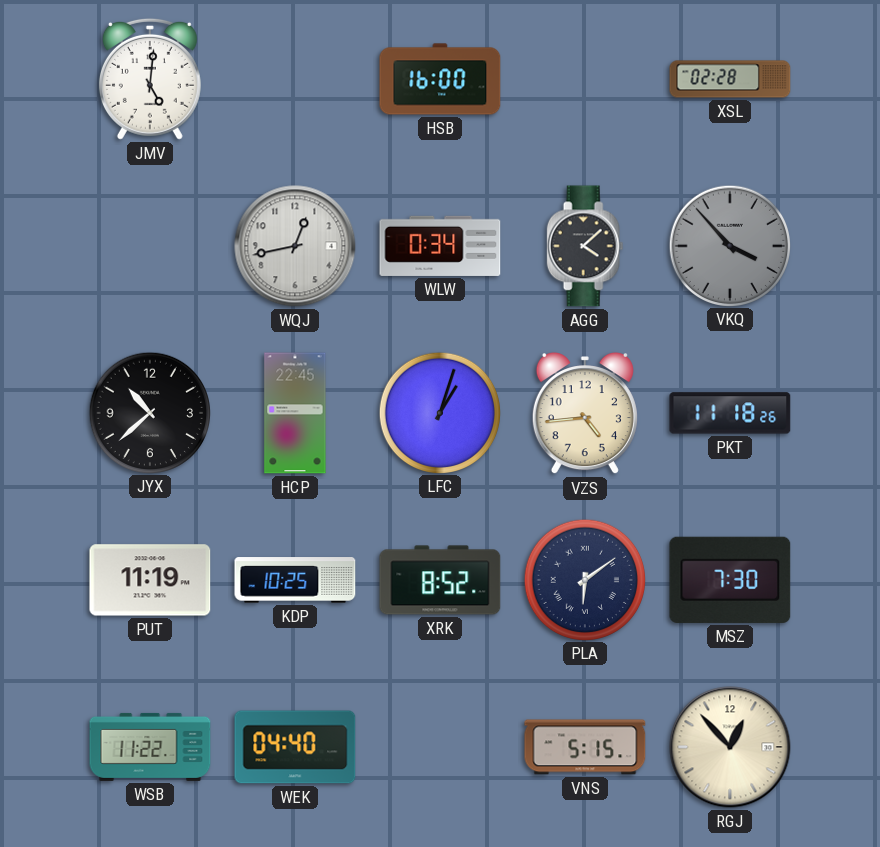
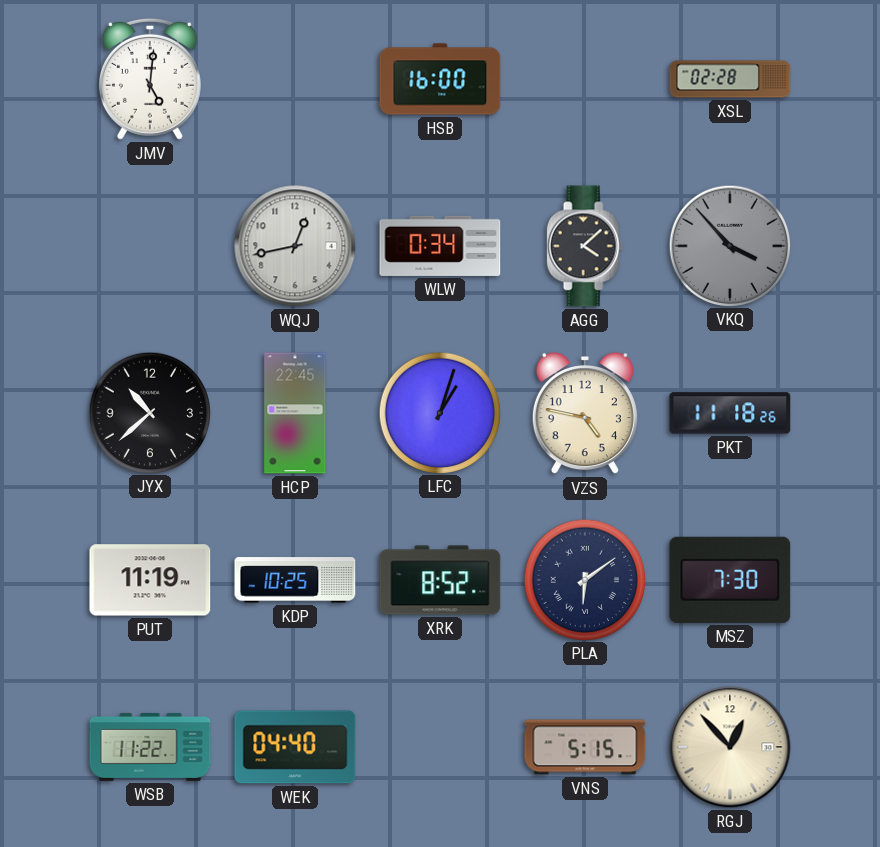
VZS: 4:44 -> 4:47 (585, 414)
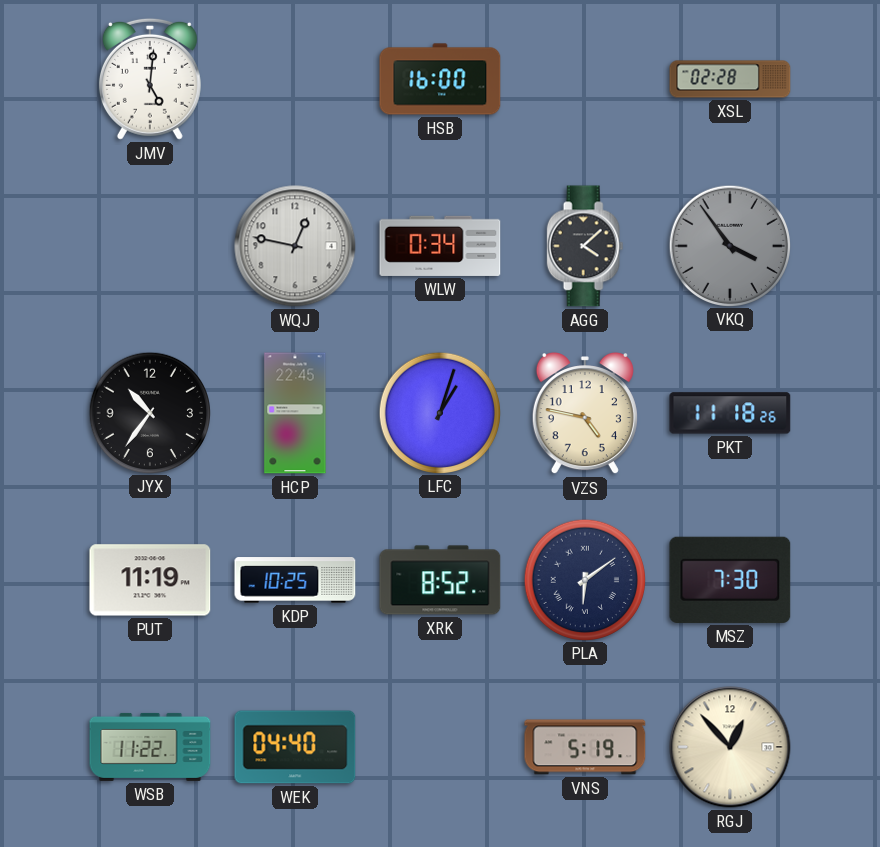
WQJ: 12:43 -> 12:47 (295, 246)
VKQ: 3:53 -> 3:54 (729, 245)
JYX: 10:38 -> 10:36 (149, 412)
VNS: 5:15 -> 5:19 (585, 747)
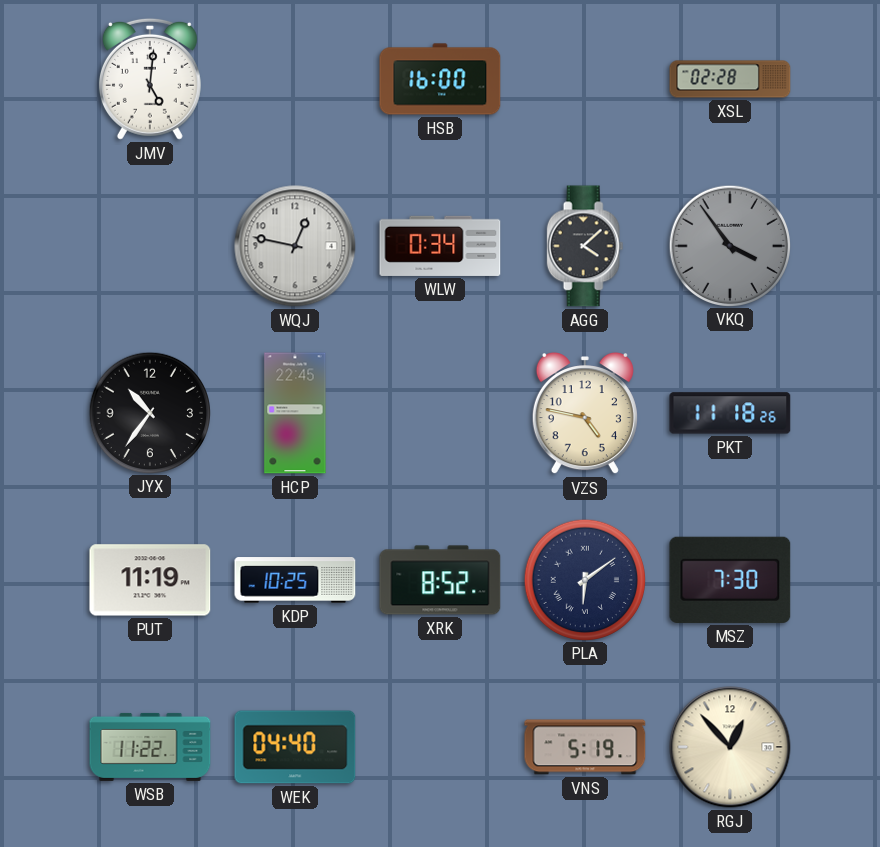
LFC: 1:03 -> none (439, 412)
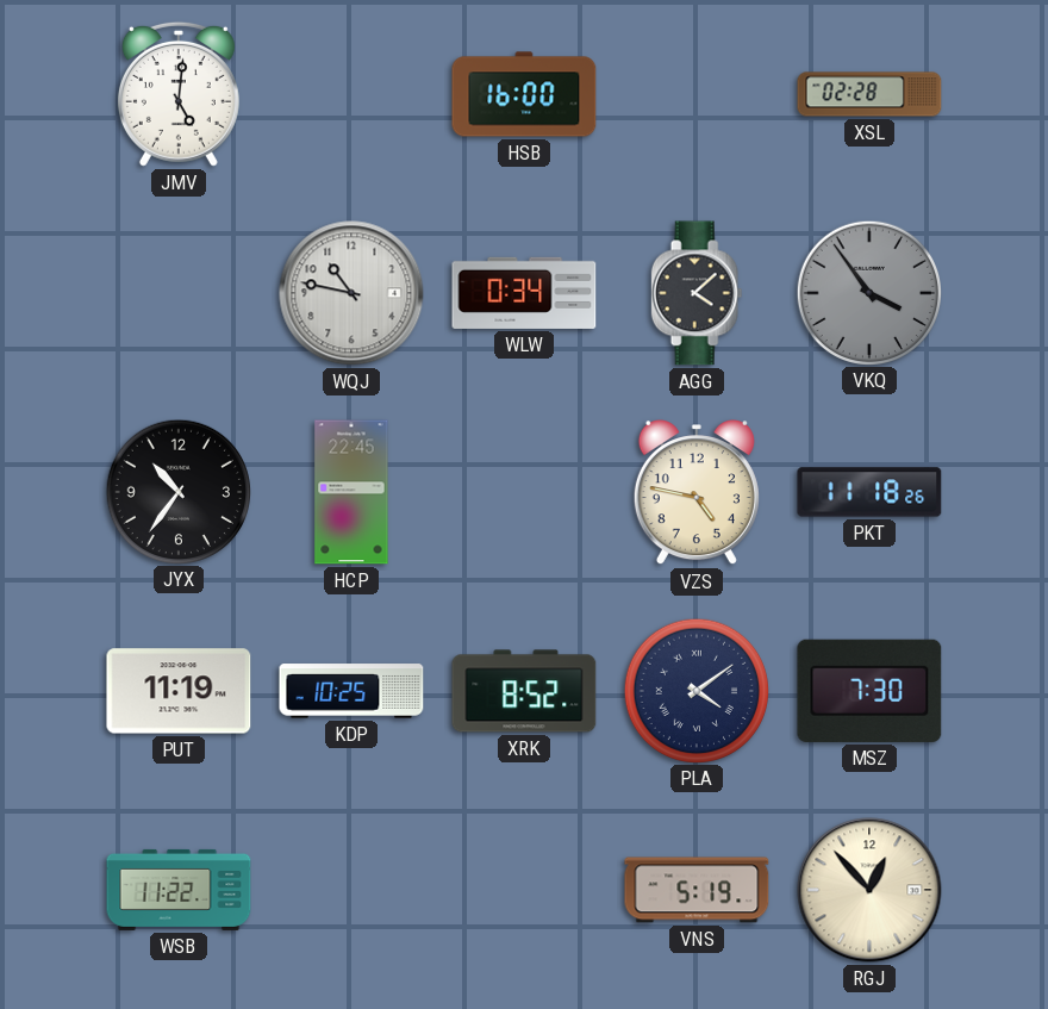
WQJ: 12:47 -> 10:47 (351, 293)
PLA: 6:09 -> 4:09 (695, 690)
WEK: 04:40 -> none (295, 747)
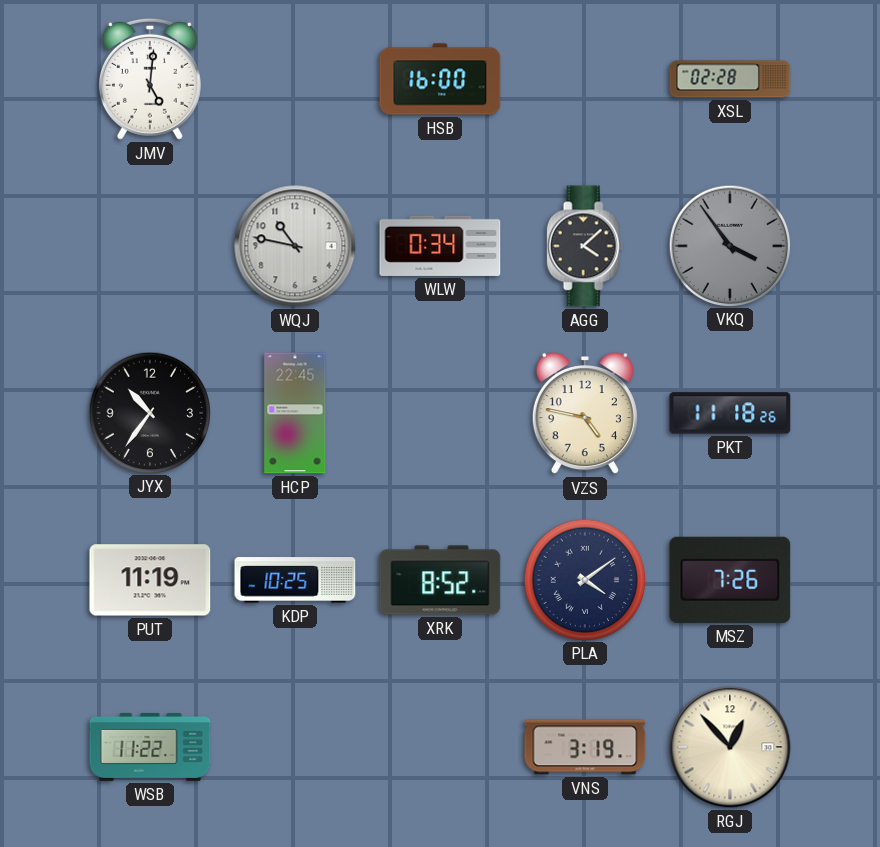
MSZ: 7:30 -> 7:26 (730, 580)
VNS: 5:19 -> 3:19 (585, 747)
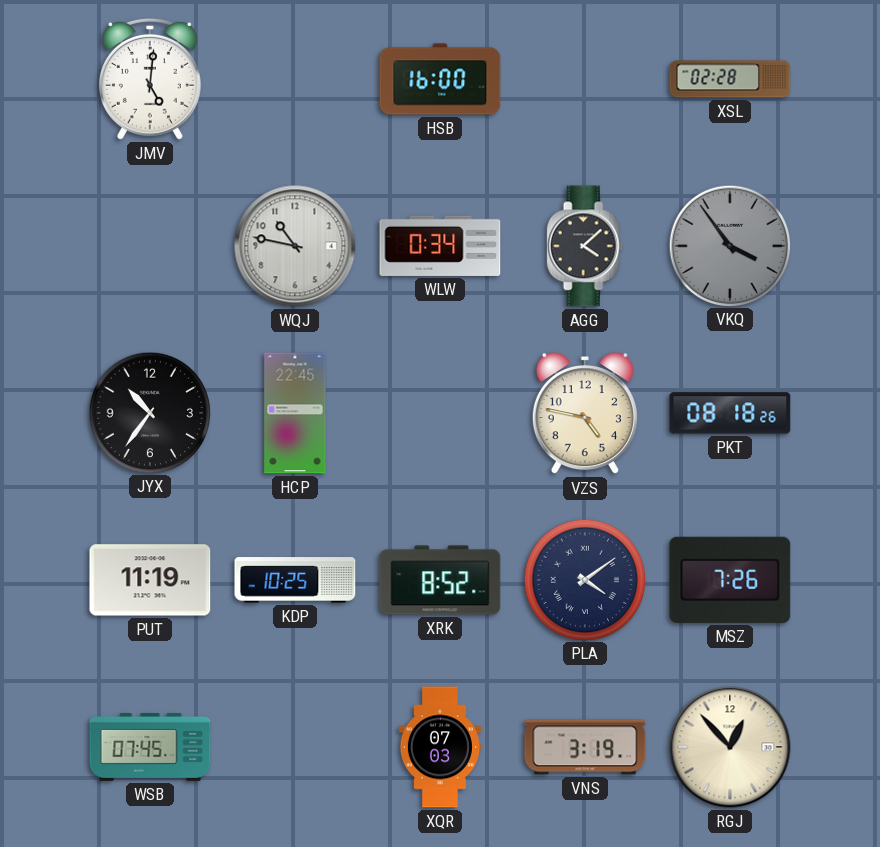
PKT: 11:18 -> 08:18 (730, 413)
WSB: 11:22 -> 07:45 (150, 747)
XQR: none -> 07:03 (440, 747)
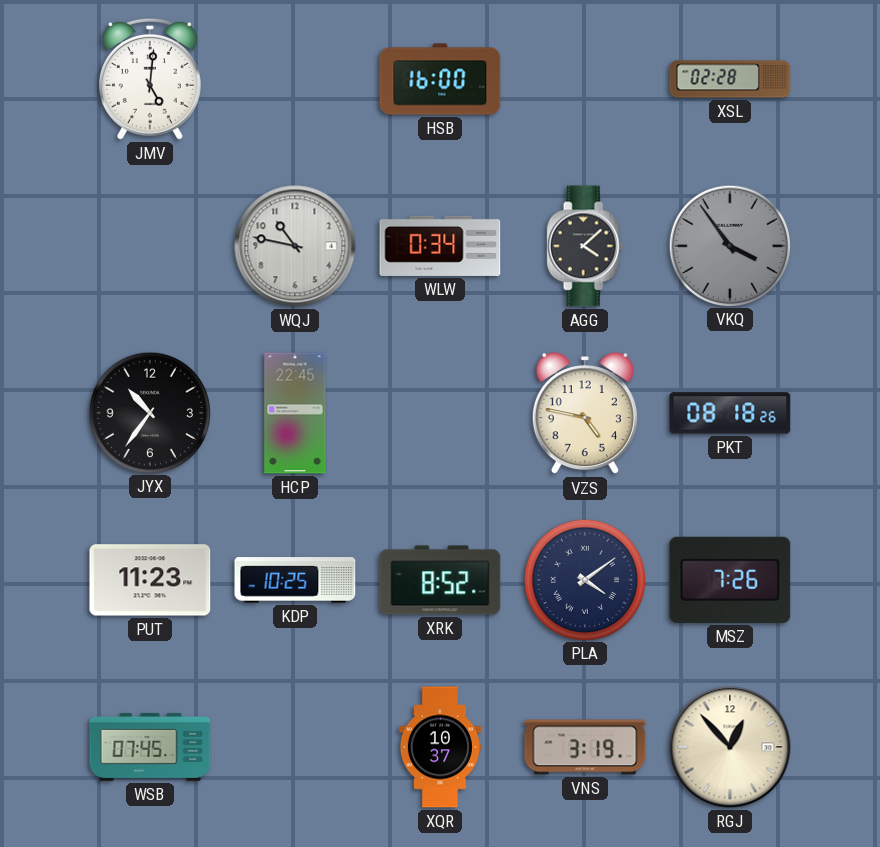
PUT: 11:19 -> 11:23 (150, 580)
XQR: 07:03 -> 10:37 (440, 747)
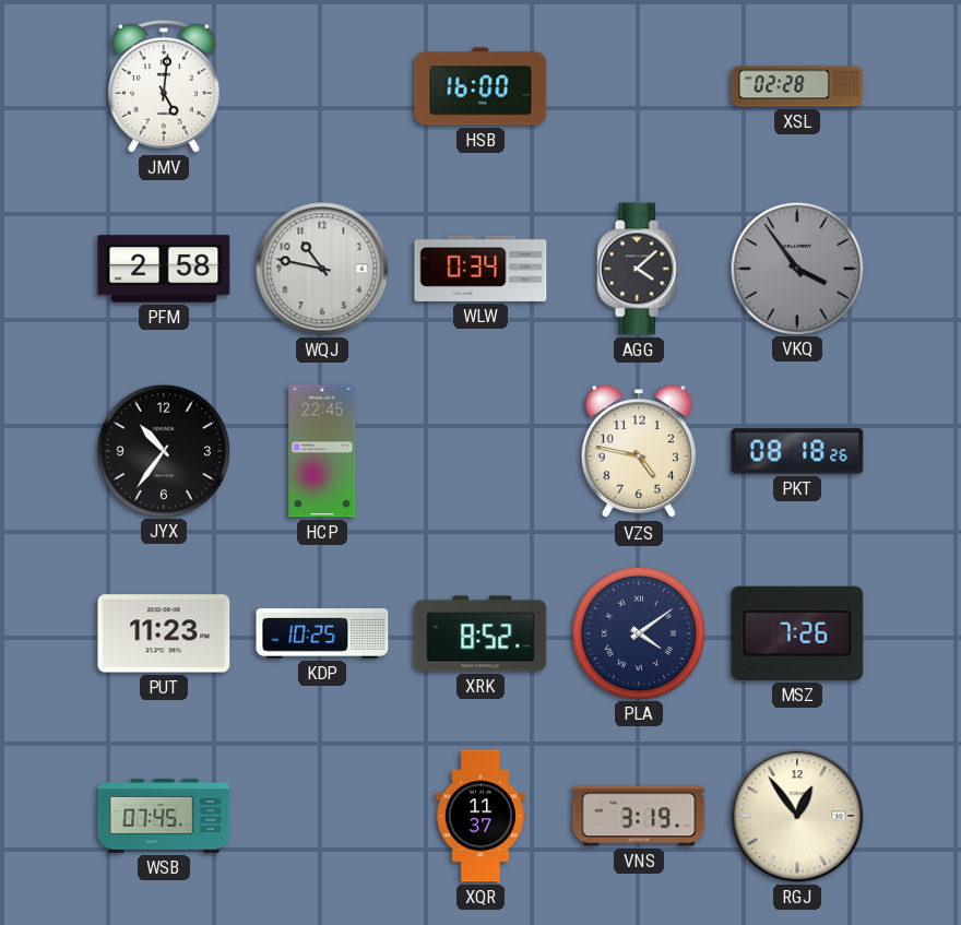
PFM: none -> 2:58 (164, 269)
XQR: 10:37 -> 11:37 (480, 816)
RGJ: 12:53 -> 12:54 (797, 816)
